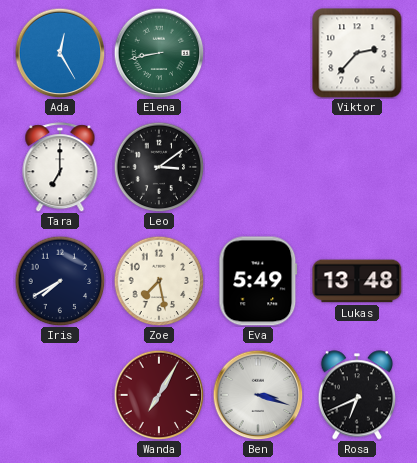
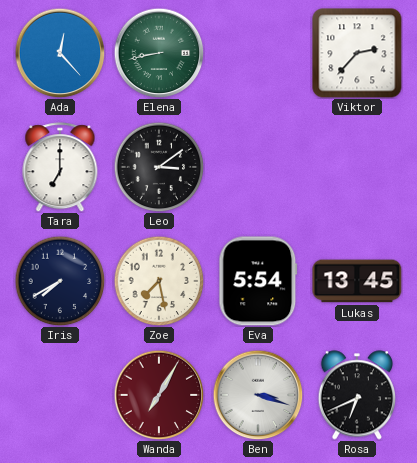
Ada: 12:25 -> 12:23 (60, 53)
Eva: 5:49 -> 5:54 (258, 281)
Lukas: 13:48 -> 13:45 (357, 281)
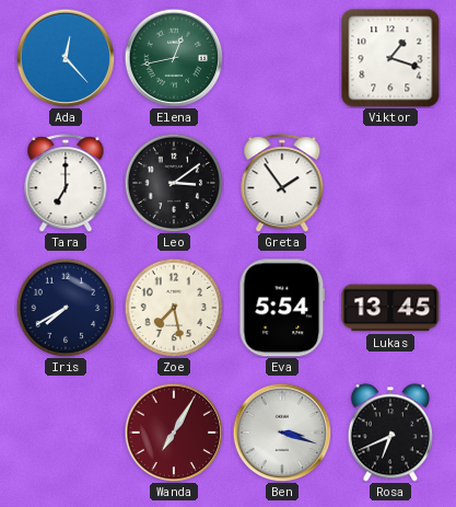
Elena: 8:43 -> 12:43 (174, 58)
Viktor: 2:37 -> 1:18 (390, 58)
Greta: none -> 1:54 (282, 183)
